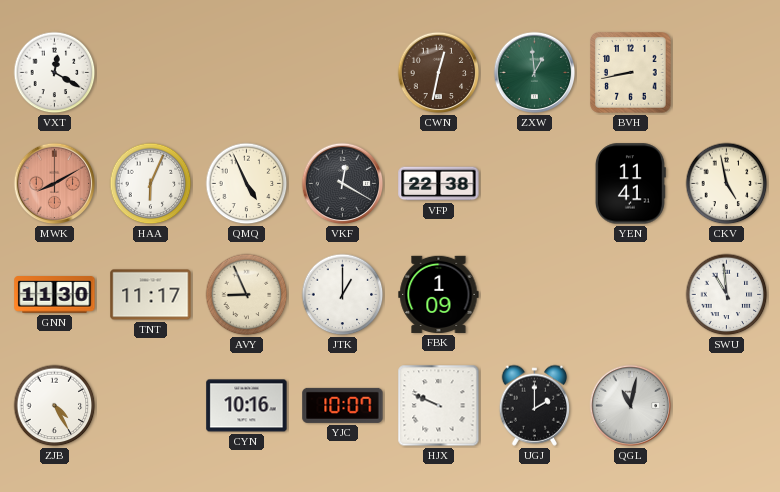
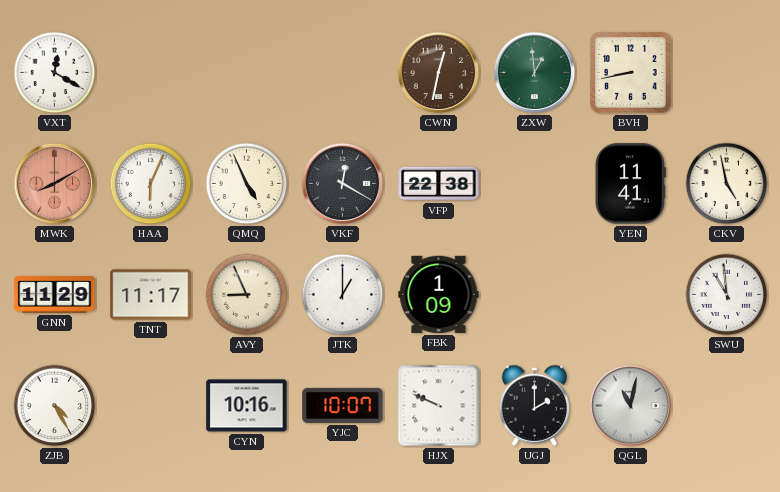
GNN: 11:30 -> 11:29 (55, 295)
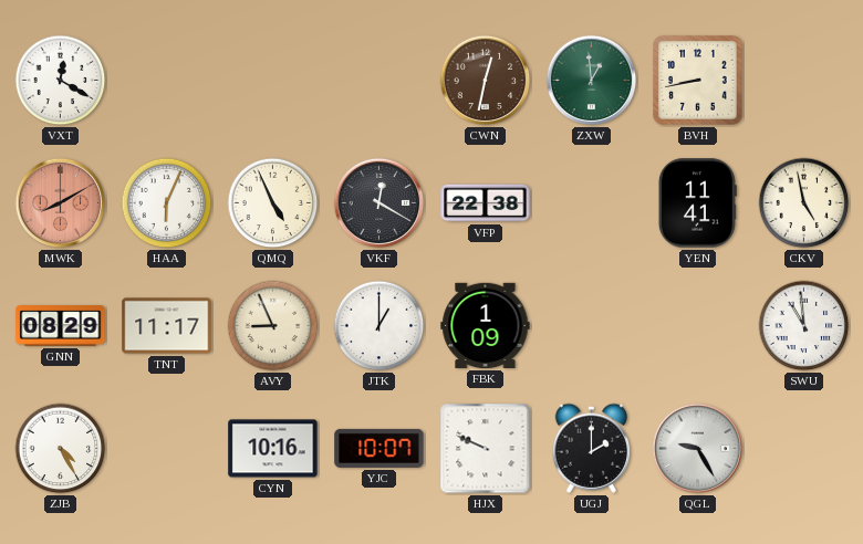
GNN: 11:29 -> 08:29 (61, 326)
QGL: 11:02 -> 9:25 (698, 449)
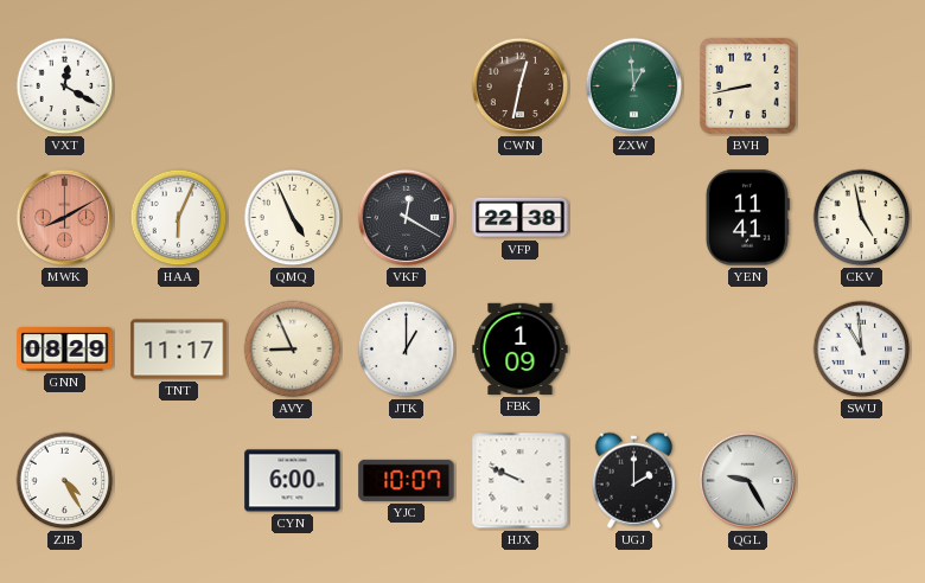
CYN: 10:16 -> 6:00 (293, 481)
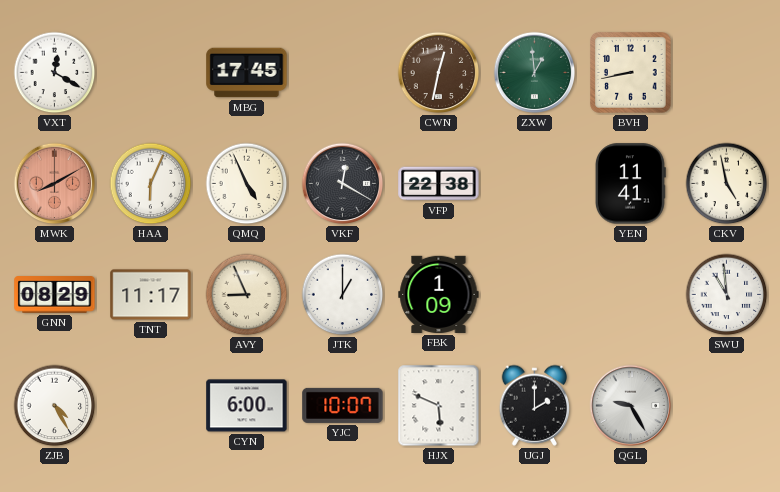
MBG: none -> 17:45 (247, 73)
HJX: 9:49 -> 5:49 (439, 406)
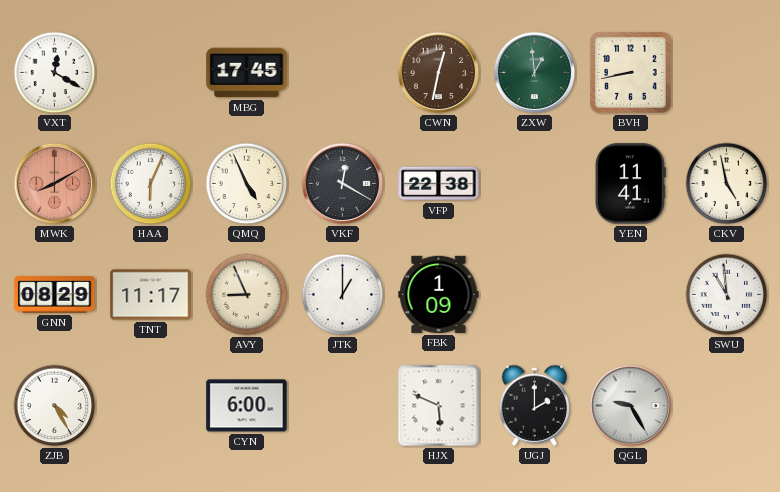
YJC: 10:07 -> none (343, 405)
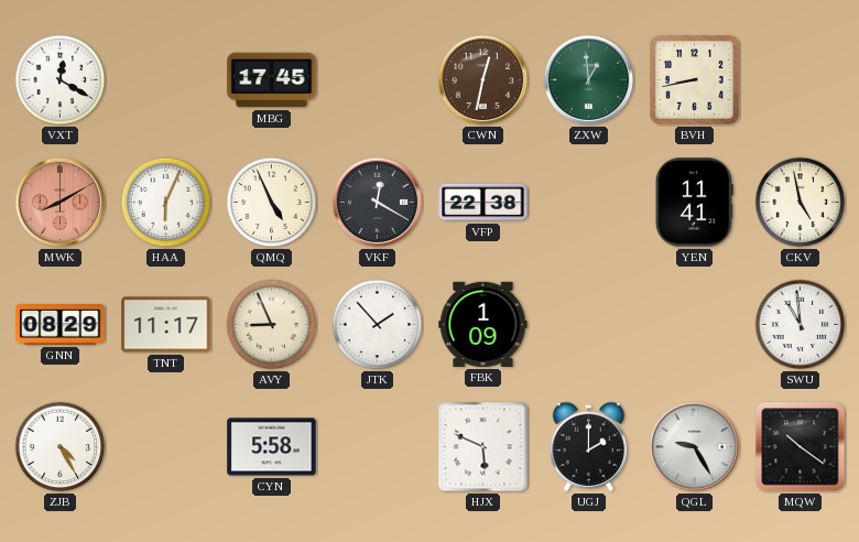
JTK: 1:00 -> 1:53 (378, 325)
CYN: 6:00 -> 5:58 (272, 447)
MQW: none -> 10:21 (801, 447)
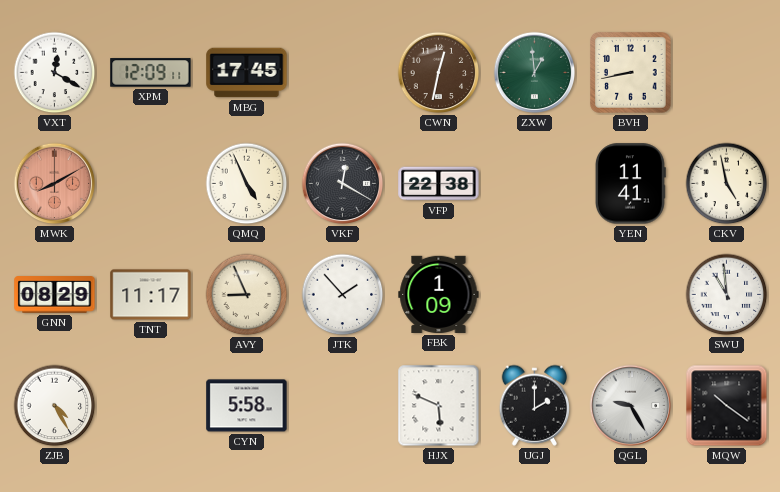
XPM: none -> 12:09 (151, 73)
HAA: 6:04 -> none (166, 203)
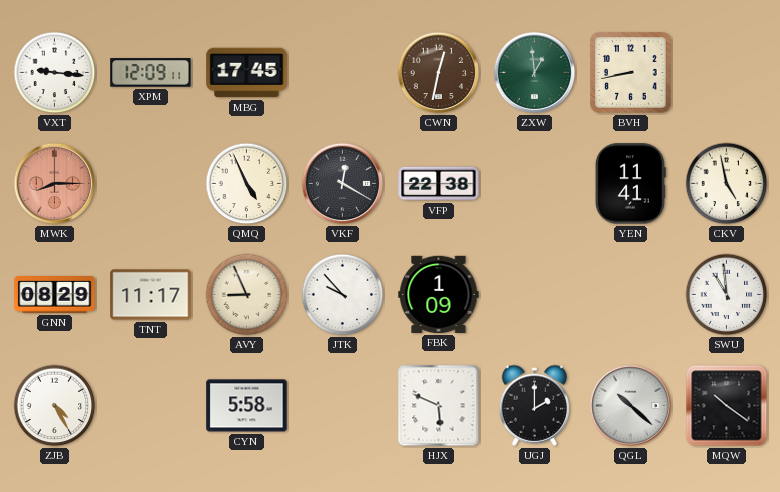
VXT: 12:20 -> 9:16 (55, 73)
MWK: 8:10 -> 8:15 (55, 184)
JTK: 1:53 -> 9:53 (343, 295)
QGL: 9:25 -> 10:22 (631, 406)
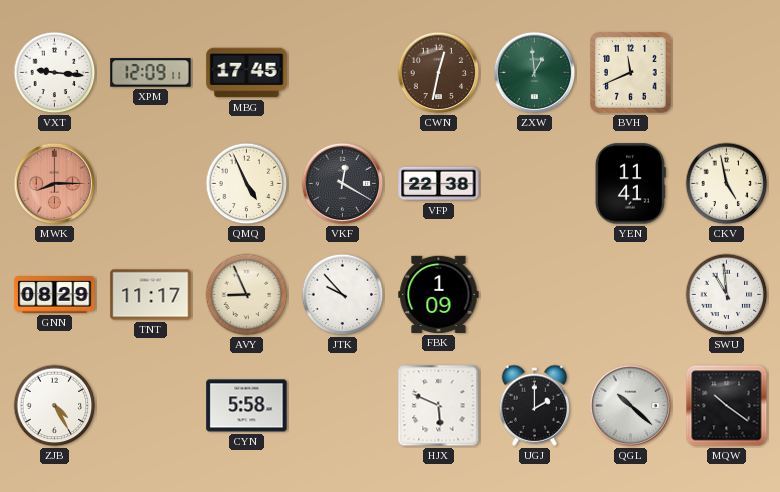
BVH: 8:43 -> 11:41 (631, 73)
